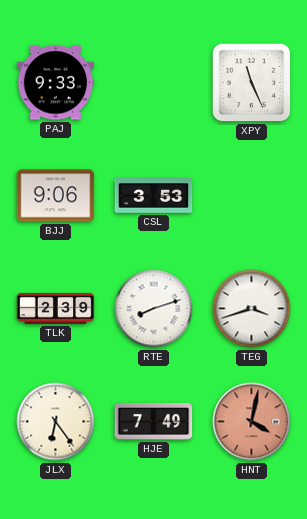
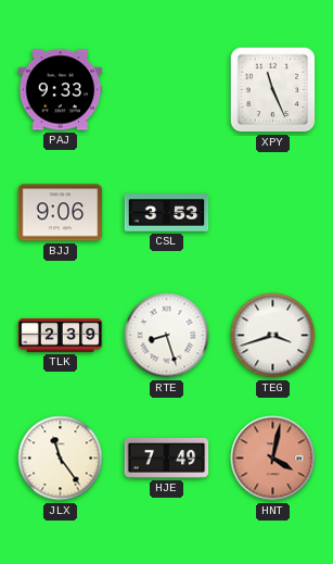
RTE: 8:12 -> 8:27 (167, 336)
JLX: 6:24 -> 11:24 (61, 459)
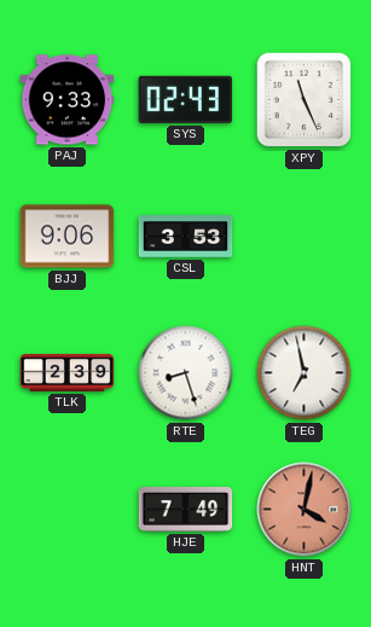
SYS: none -> 02:43 (186, 99)
TEG: 3:42 -> 6:58 (305, 373)
JLX: 11:24 -> none (61, 459)
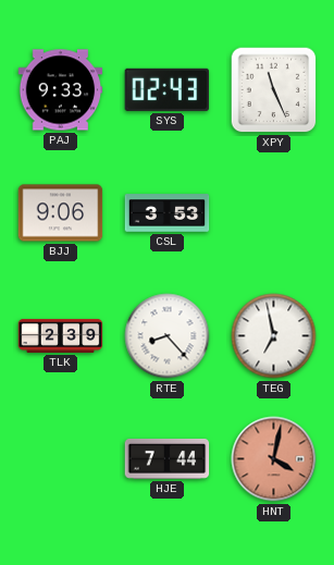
RTE: 8:27 -> 8:23 (168, 336)
HJE: 7:49 -> 7:44 (168, 458)
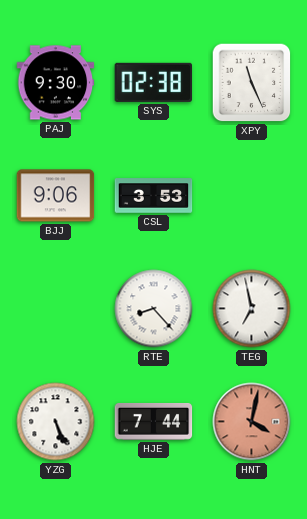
PAJ: 9:33 -> 9:30 (56, 83)
SYS: 02:43 -> 02:38 (154, 82)
TLK: 2:39 -> none (61, 335)
YZG: none -> 5:26 (56, 422)
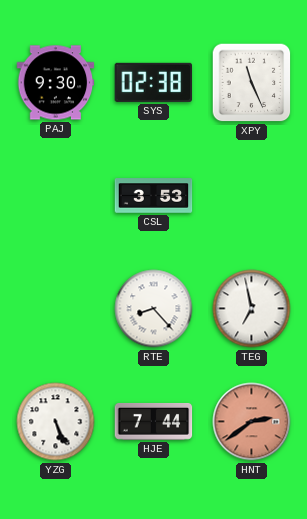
BJJ: 9:06 -> none (56, 196)
HNT: 4:02 -> 2:39 (252, 422)
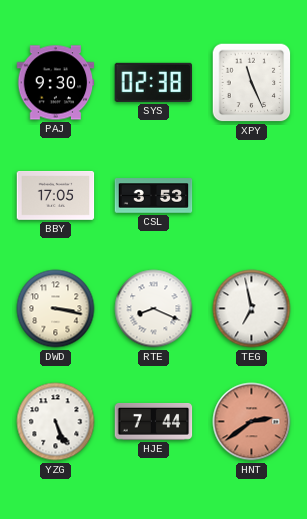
BBY: none -> 17:05 (56, 196)
DWD: none -> 3:17 (56, 309)
RTE: 8:23 -> 8:19 (154, 309)
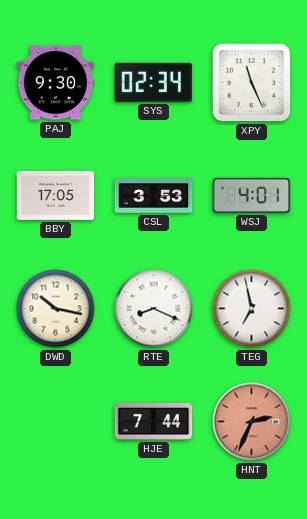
SYS: 02:38 -> 02:34 (154, 82)
WSJ: none -> 4:01 (252, 195)
DWD: 3:17 -> 10:17 (56, 309)
YZG: 5:26 -> none (56, 422)
HNT: 2:39 -> 2:34 (252, 422)
